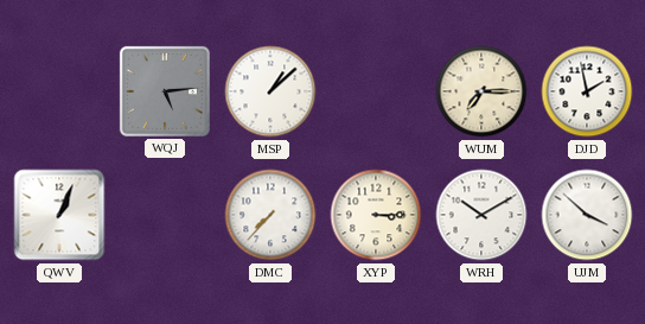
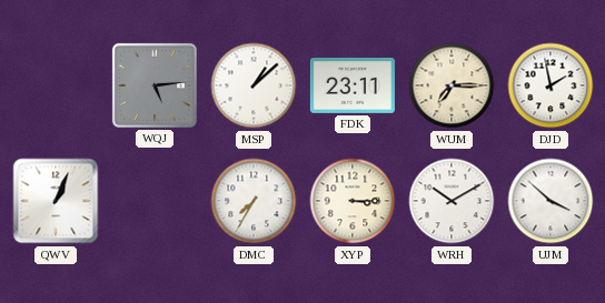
FDK: none -> 23:11 (353, 85)
DMC: 7:37 -> 7:35 (254, 201)
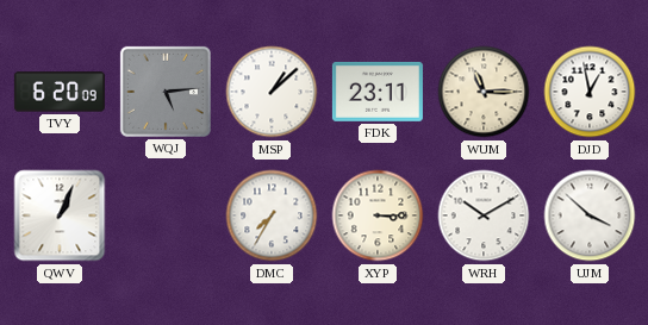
TVY: none -> 6:20 (60, 92)
WUM: 7:15 -> 11:15 (484, 92)
DJD: 1:58 -> 12:58 (590, 92)
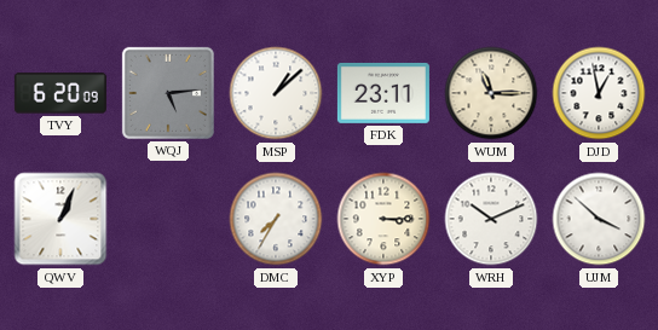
WRH: 10:10 -> 10:11 (491, 219)
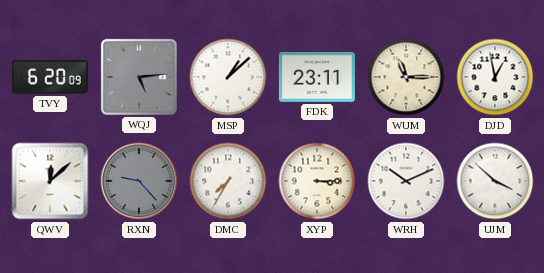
QWV: 1:04 -> 12:08 (50, 181)
RXN: none -> 9:23 (139, 181)
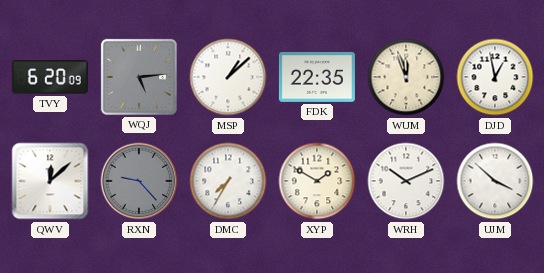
FDK: 23:11 -> 22:35 (317, 77)
WUM: 11:15 -> 11:57 (406, 77)
XYP: 3:15 -> 1:50 (317, 181)
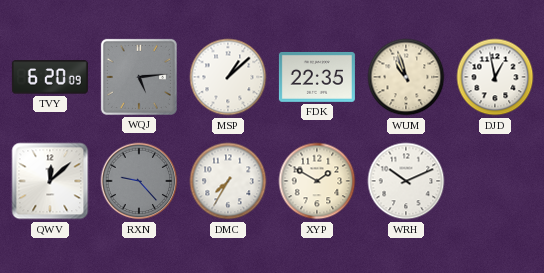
WUM: 11:57 -> 10:57 (406, 77)
UJM: 3:52 -> none (495, 181)
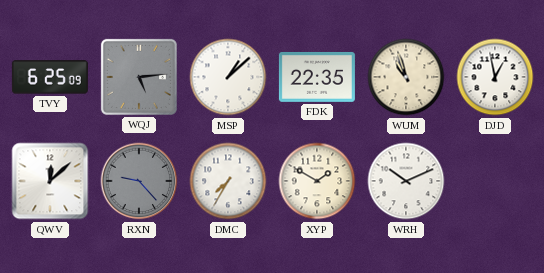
TVY: 6:20 -> 6:25 (50, 77)
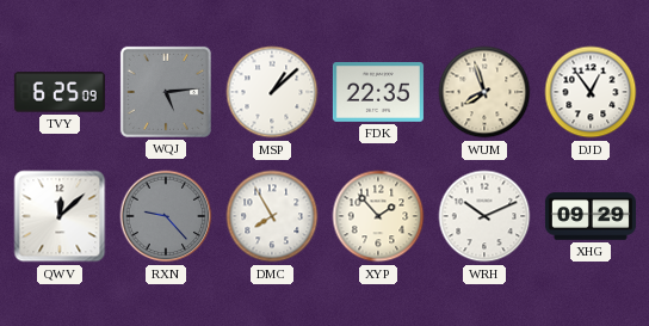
WUM: 10:57 -> 7:57 (484, 92)
DJD: 12:58 -> 12:54 (591, 92)
DMC: 7:35 -> 7:55 (272, 216)
XYP: 1:50 -> 1:53 (378, 216)
XHG: none -> 09:29 (591, 216)
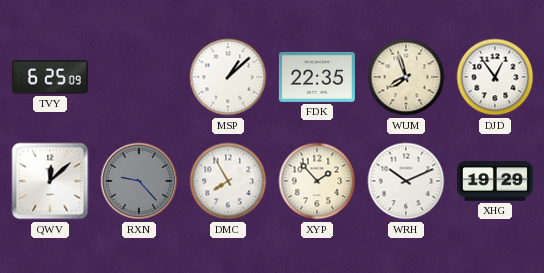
WQJ: 5:14 -> none (166, 92)
XHG: 09:29 -> 19:29 (495, 181)
